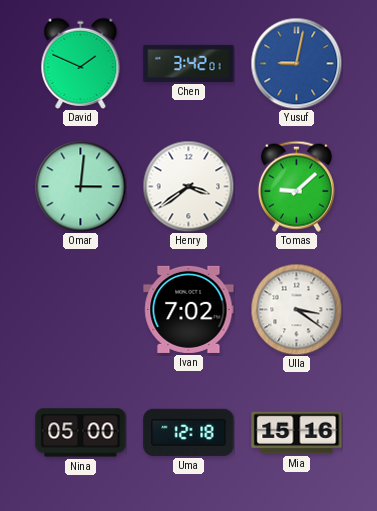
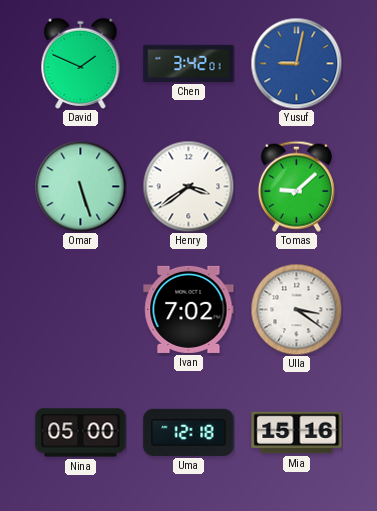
Omar: 3:01 -> 5:27 (80, 186)
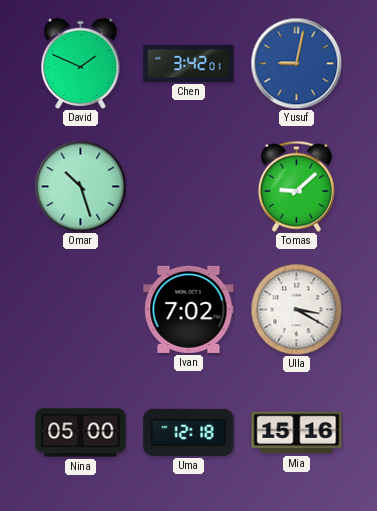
Omar: 5:27 -> 10:27 (80, 186)
Henry: 3:39 -> none (188, 186)
Ulla: 3:21 -> 3:20 (296, 309)
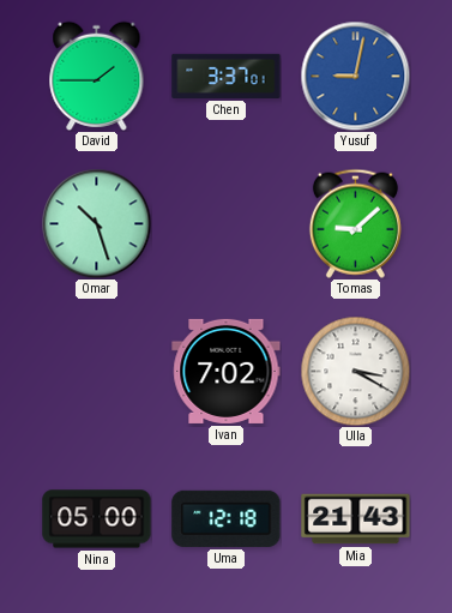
David: 1:49 -> 1:45 (97, 76)
Chen: 3:42 -> 3:37 (227, 76)
Mia: 15:16 -> 21:43 (356, 519)
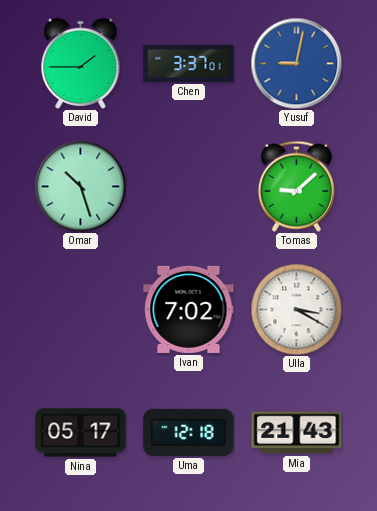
Nina: 05:00 -> 05:17 (81, 433)
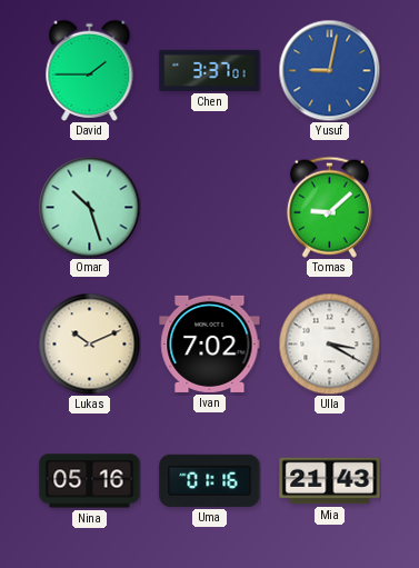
Lukas: none -> 10:11 (89, 343)
Nina: 05:17 -> 05:16 (90, 481)
Uma: 12:18 -> 01:16 (210, 480)
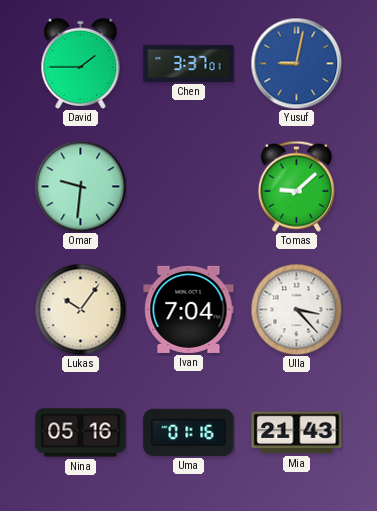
Omar: 10:27 -> 9:31 (80, 186)
Lukas: 10:11 -> 10:06 (80, 309)
Ivan: 7:02 -> 7:04 (189, 309)
Ulla: 3:20 -> 3:23 (296, 309)
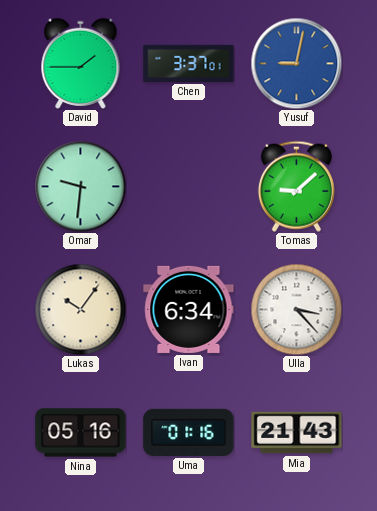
Ivan: 7:04 -> 6:34 (189, 309)
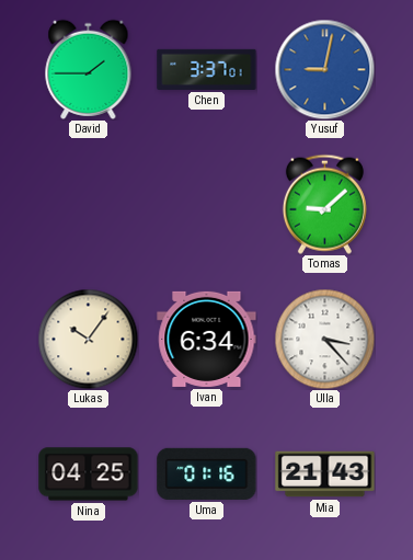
Omar: 9:31 -> none (80, 186)
Nina: 05:16 -> 04:25 (89, 475)
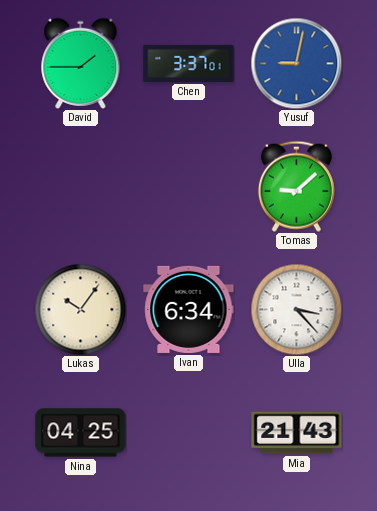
Uma: 01:16 -> none (207, 473)
